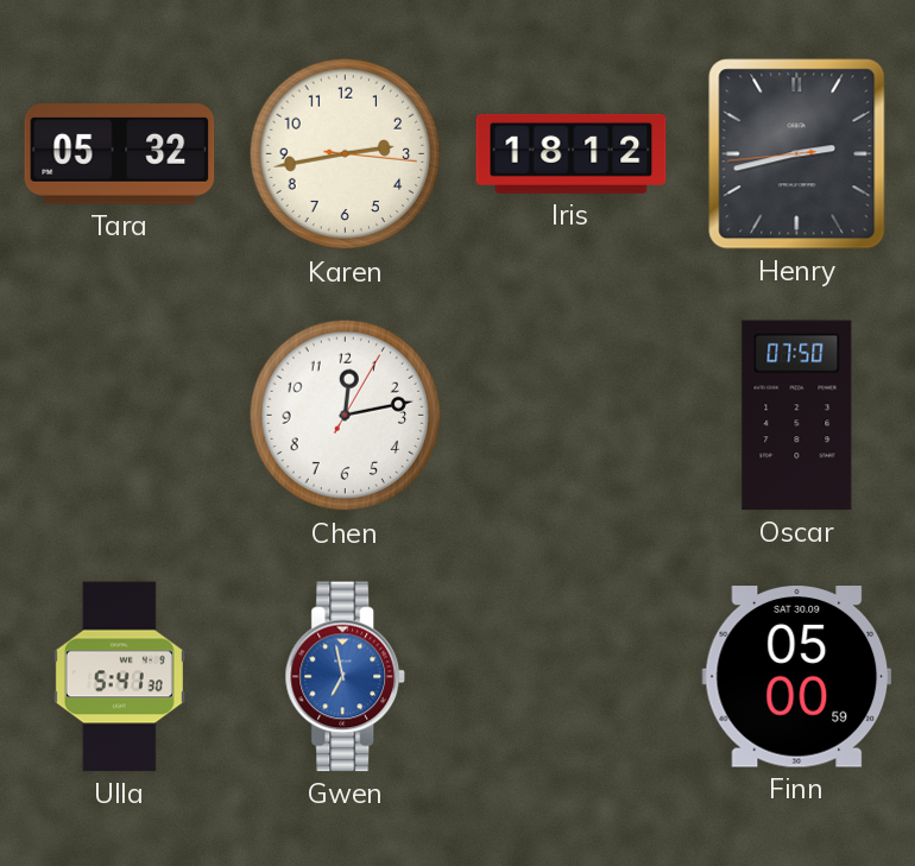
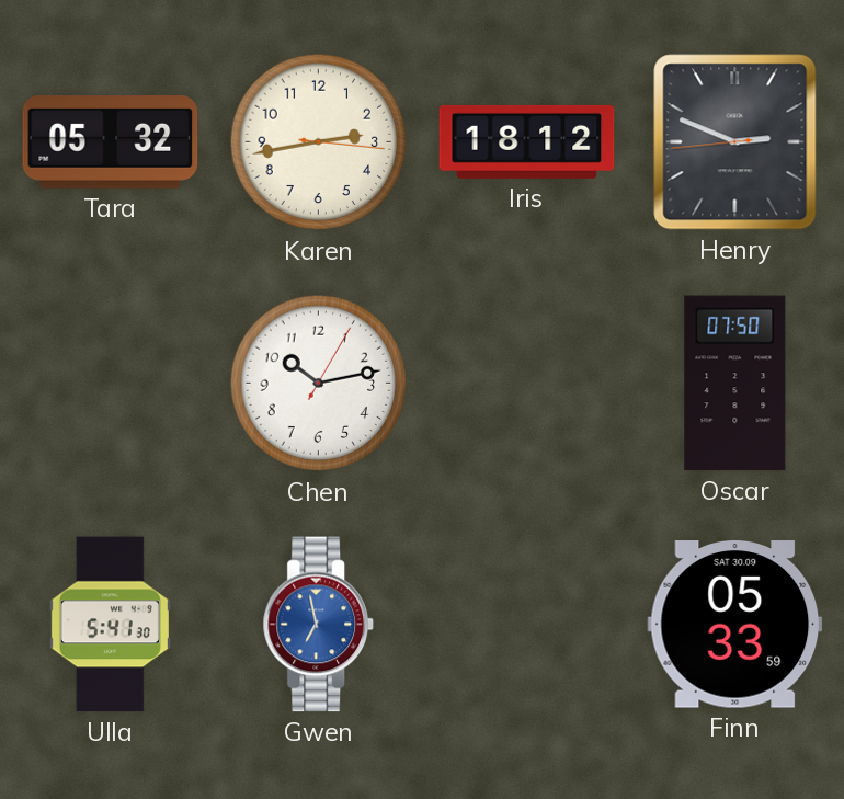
Henry: 2:42 -> 2:48 (735, 142)
Chen: 12:13 -> 10:13 (319, 384)
Finn: 05:00 -> 05:33 (735, 625)
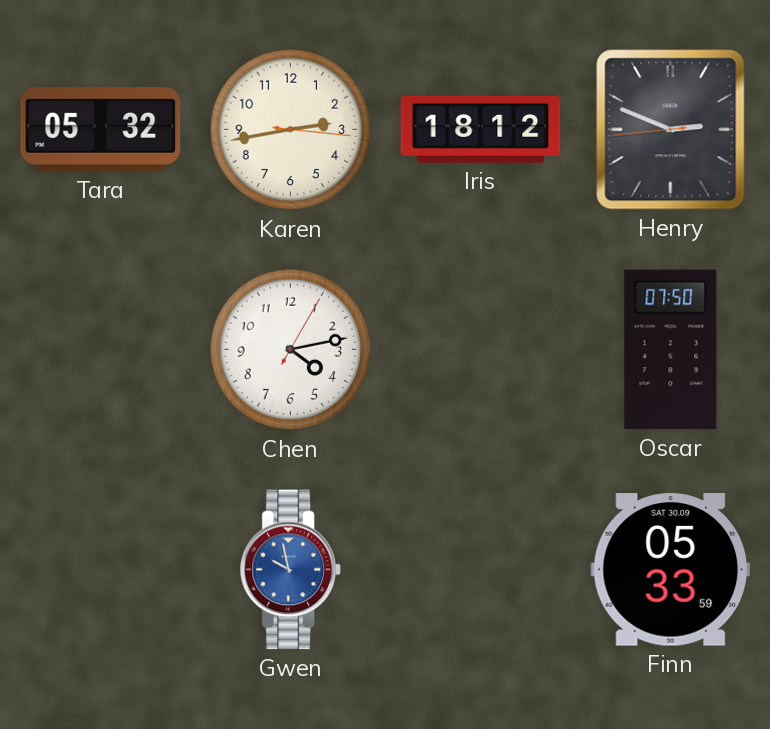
Chen: 10:13 -> 4:13 (291, 350)
Ulla: 5:41 -> none (110, 625)
Gwen: 6:58 -> 9:58 (290, 570)
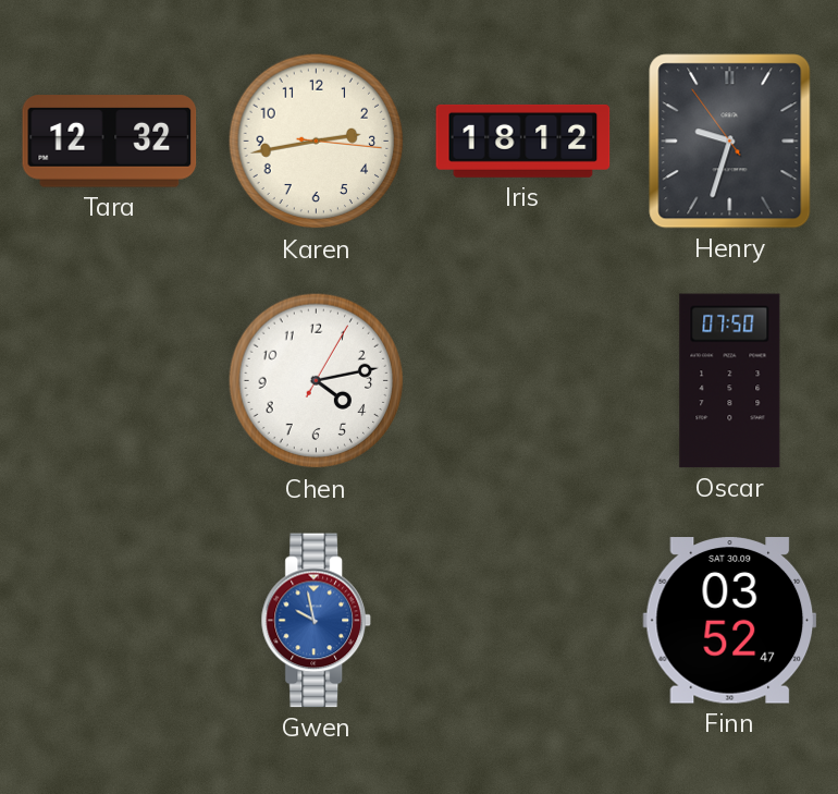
Tara: 05:32 -> 12:32 (110, 142)
Henry: 2:48 -> 9:32 (730, 142)
Finn: 05:33 -> 03:52 (730, 621)
